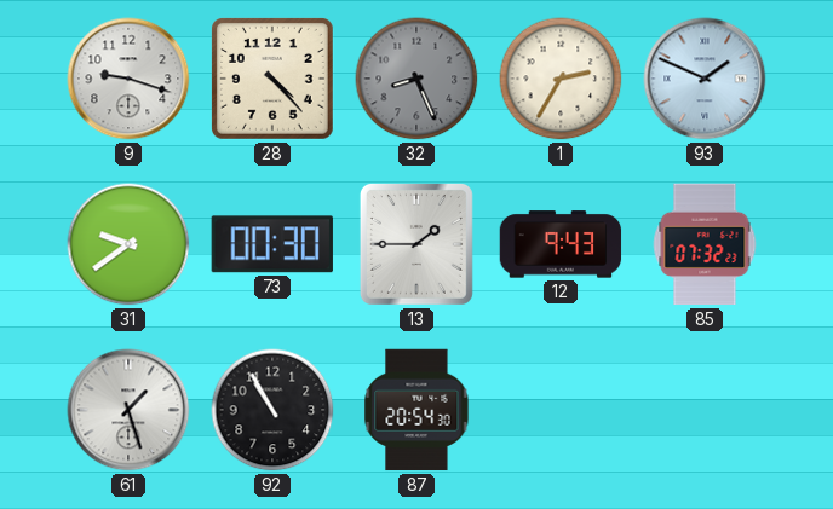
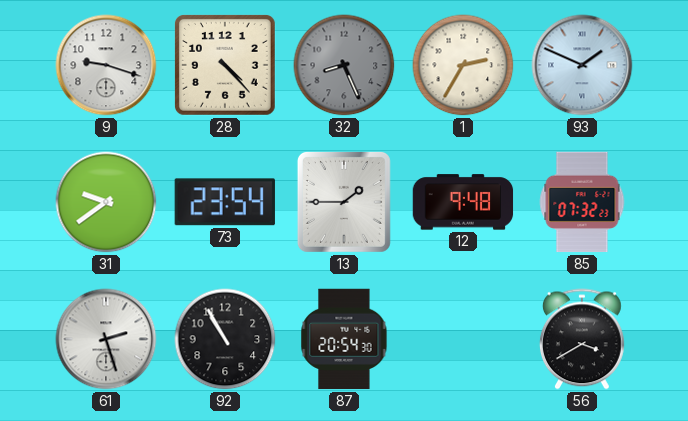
73: 00:30 -> 23:54 (225, 202)
12: 9:43 -> 9:48 (463, 202)
61: 1:27 -> 2:27 (106, 339)
56: none -> 3:40 (582, 339)
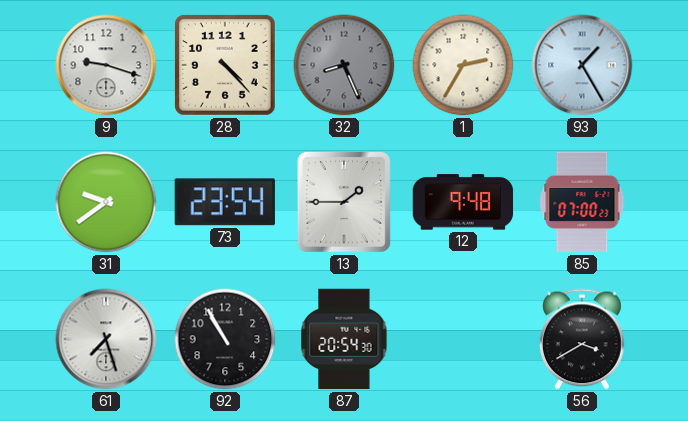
93: 1:49 -> 1:25 (582, 65)
85: 07:32 -> 07:00 (582, 202)
61: 2:27 -> 7:27 (106, 339)
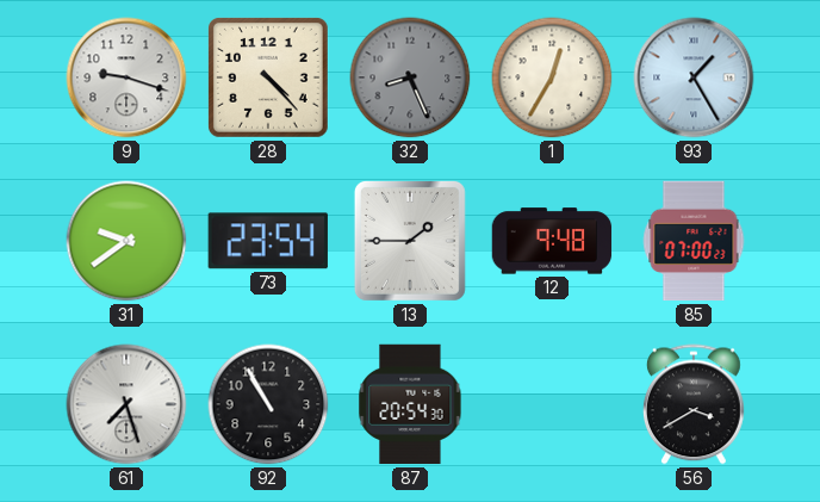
1: 2:35 -> 12:35 (552, 78)
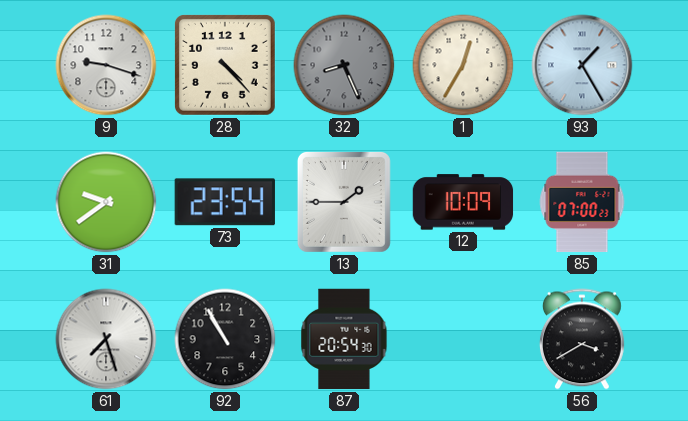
12: 9:48 -> 10:09 (463, 202)
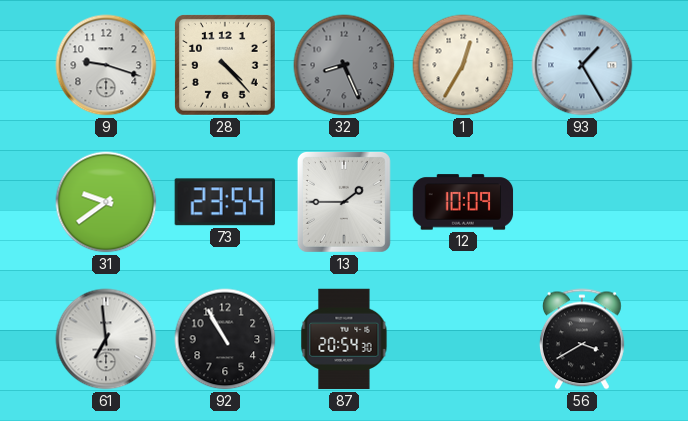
85: 07:00 -> none (582, 202)
61: 7:27 -> 6:59 (106, 339)
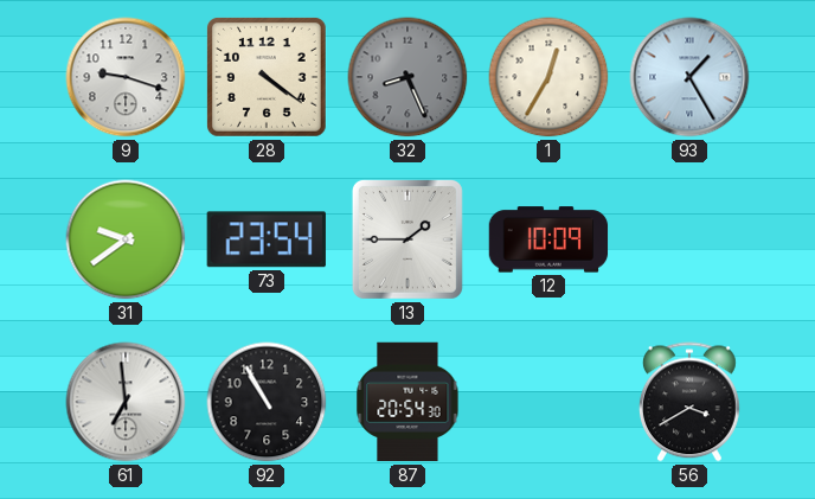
28: 4:23 -> 4:21 (267, 77)
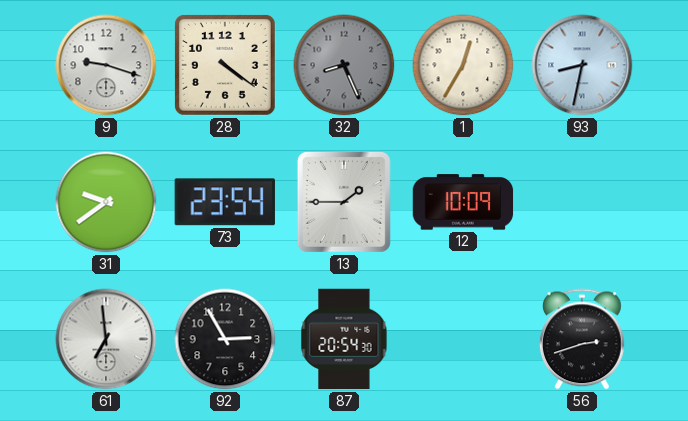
93: 1:25 -> 8:32 (582, 65)
92: 10:55 -> 2:55 (225, 339)
56: 3:40 -> 2:42 (582, 339)
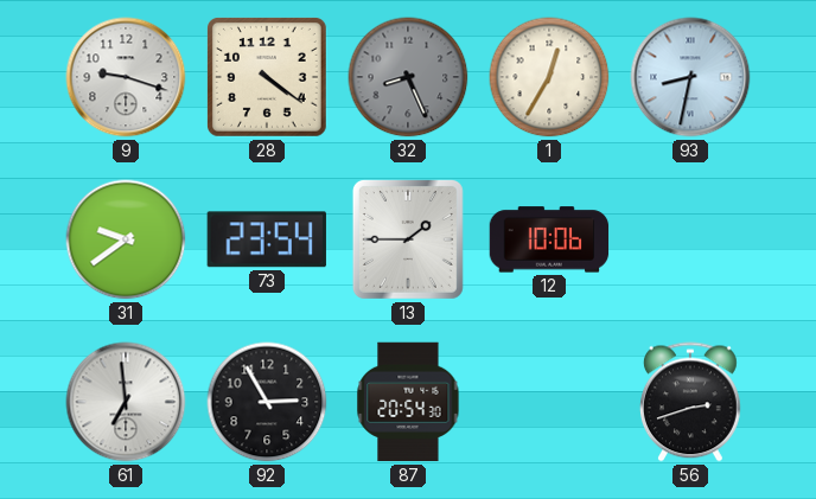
12: 10:09 -> 10:06 (549, 239)
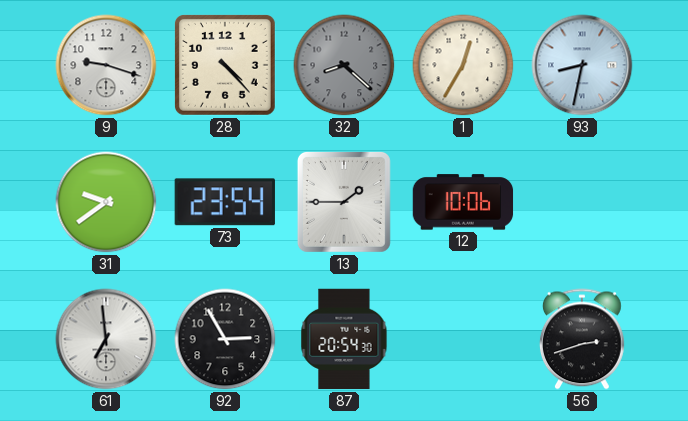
28: 4:21 -> 4:23 (225, 65)
32: 8:26 -> 8:22 (344, 65)
